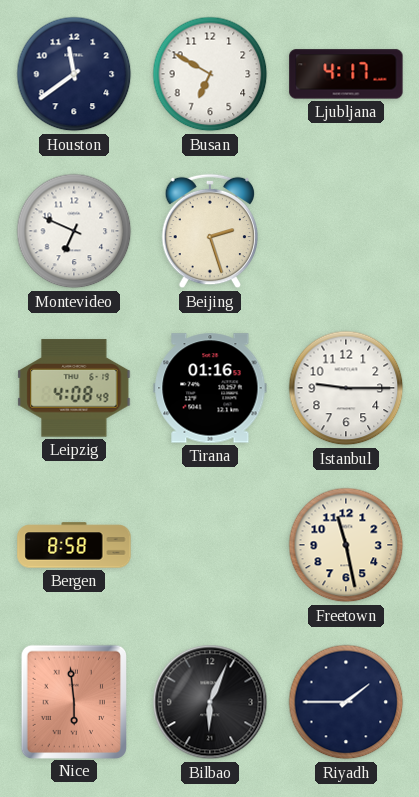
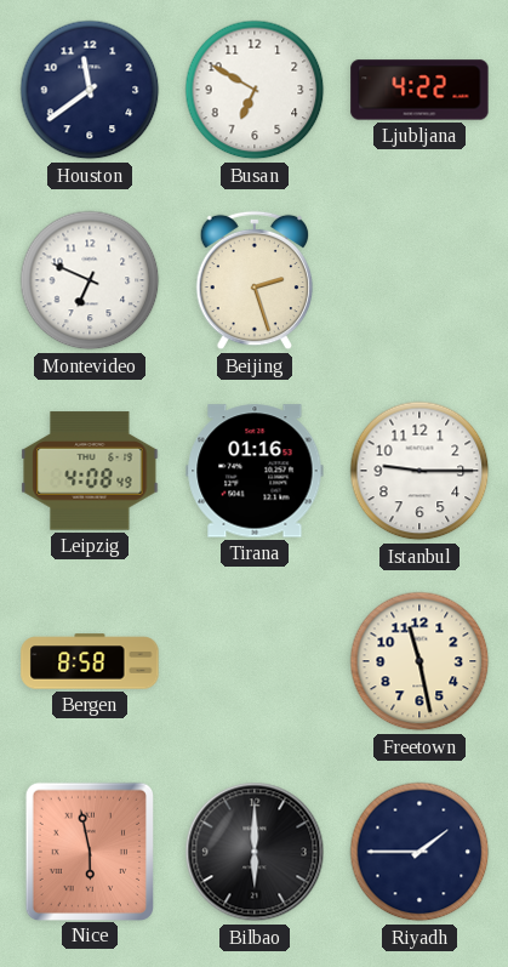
Ljubljana: 4:17 -> 4:22 (419, 90)
Nice: 5:59 -> 5:58 (89, 851)
Bilbao: 6:04 -> 6:00 (255, 852)
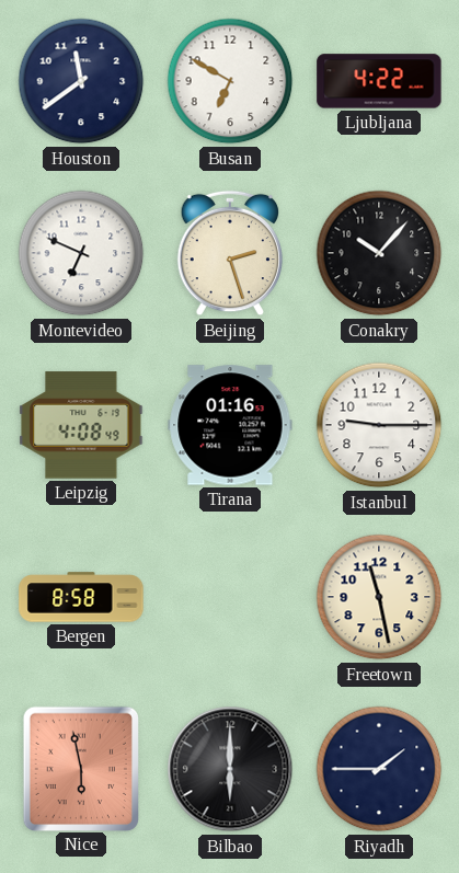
Conakry: none -> 10:07 (379, 253)
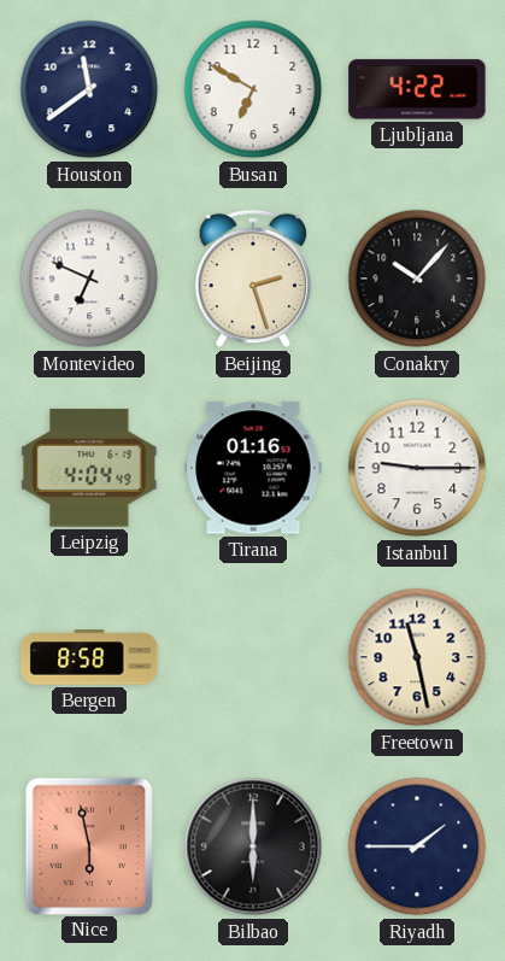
Leipzig: 4:08 -> 4:04 (89, 468)
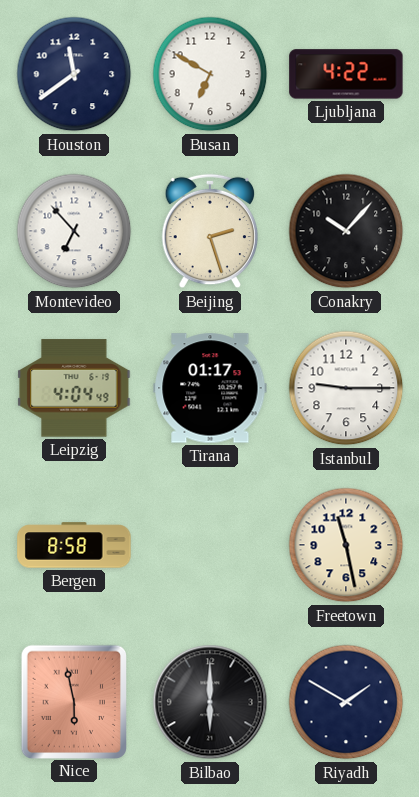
Montevideo: 6:49 -> 6:53 (74, 231)
Tirana: 01:16 -> 01:17 (210, 388)
Riyadh: 1:45 -> 1:50 (346, 702)
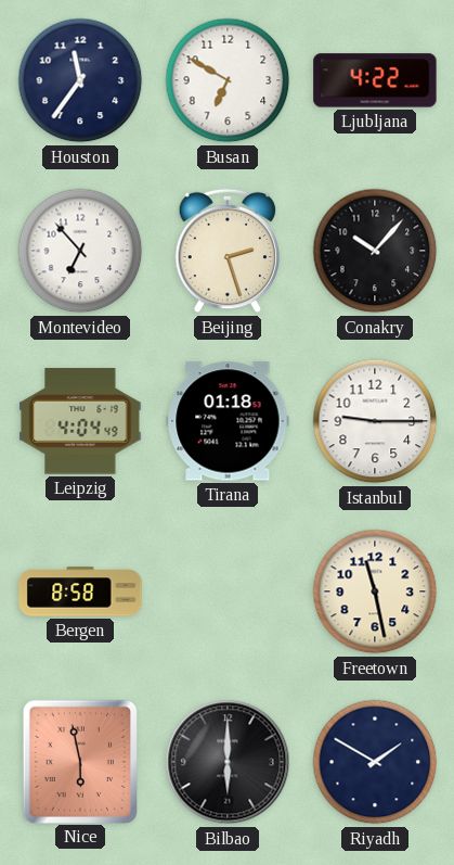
Houston: 11:39 -> 11:36 (80, 80)
Tirana: 01:17 -> 01:18 (228, 421)
